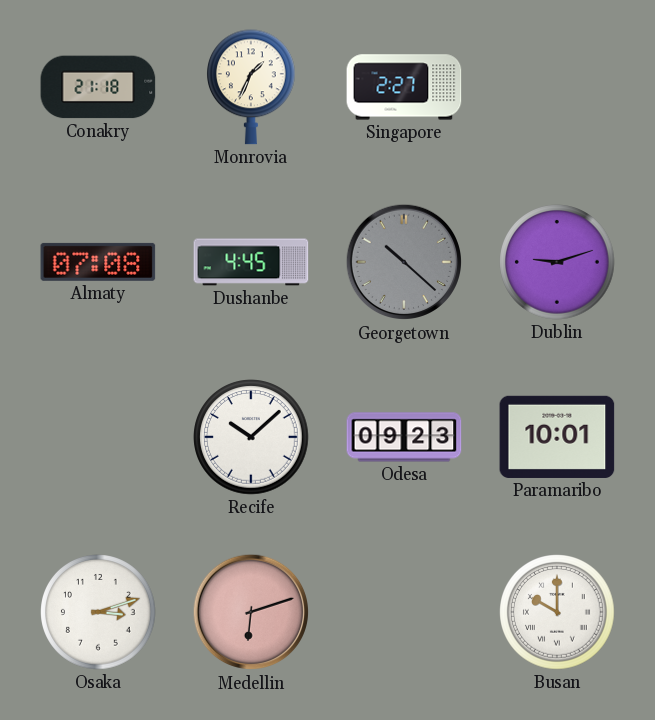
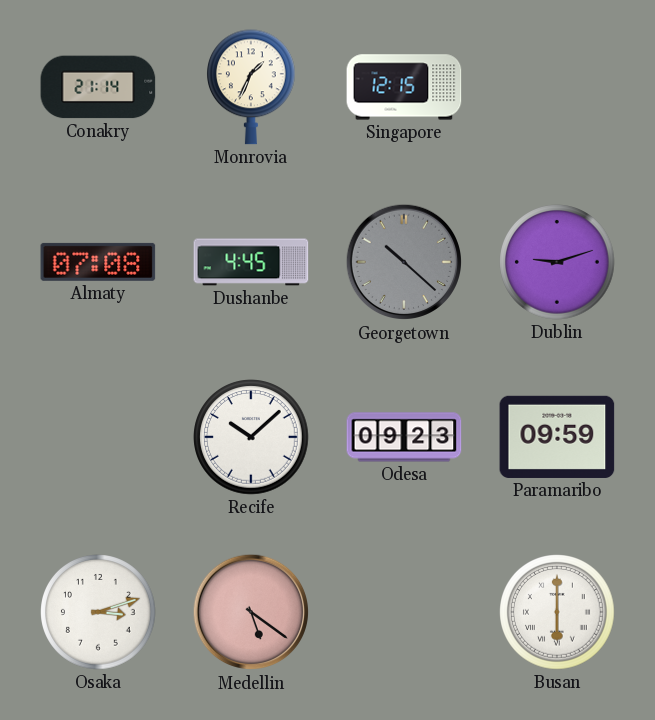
Conakry: 21:18 -> 21:14 (98, 87)
Singapore: 2:27 -> 12:15 (404, 87)
Paramaribo: 10:01 -> 09:59 (557, 437)
Medellin: 6:12 -> 5:21 (251, 612)
Busan: 10:00 -> 6:00 (557, 612)
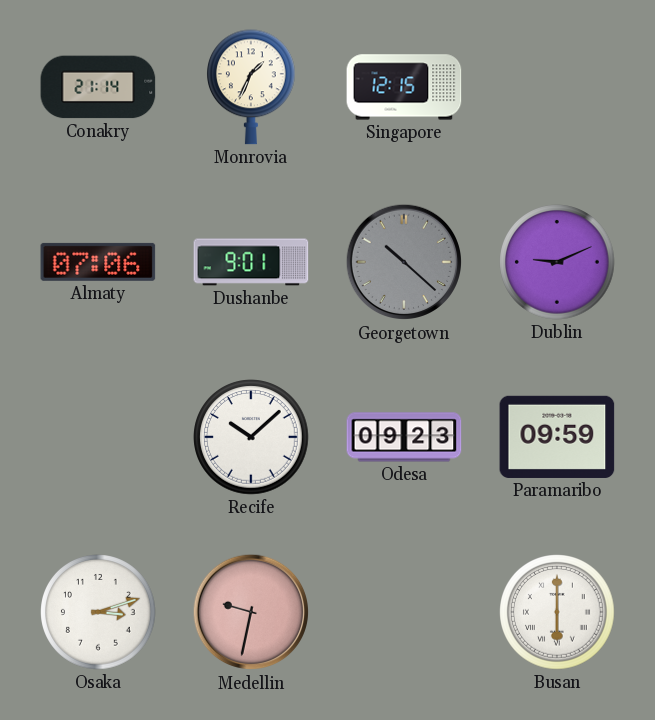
Almaty: 07:08 -> 07:06 (98, 262)
Dushanbe: 4:45 -> 9:01 (251, 262)
Dublin: 9:12 -> 9:11 (557, 262)
Medellin: 5:21 -> 9:32 (251, 612)
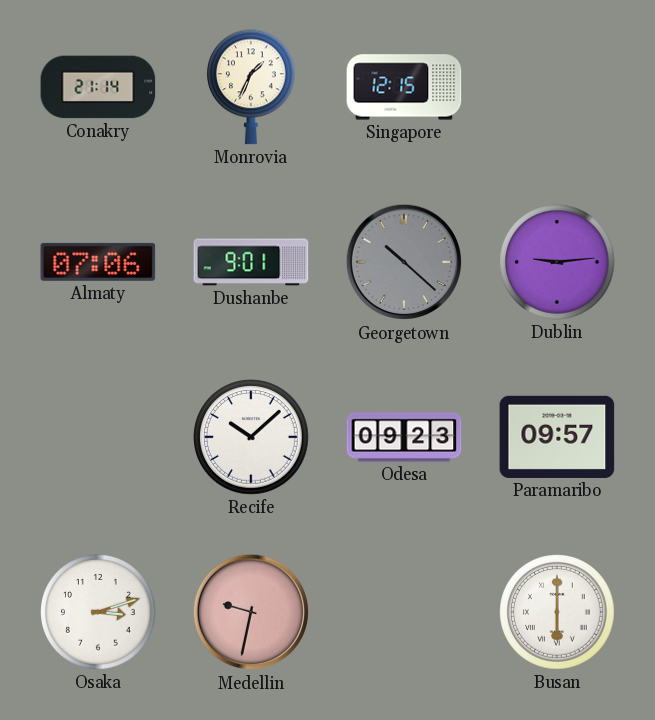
Dublin: 9:11 -> 9:14 (557, 262)
Paramaribo: 09:59 -> 09:57 (557, 437)
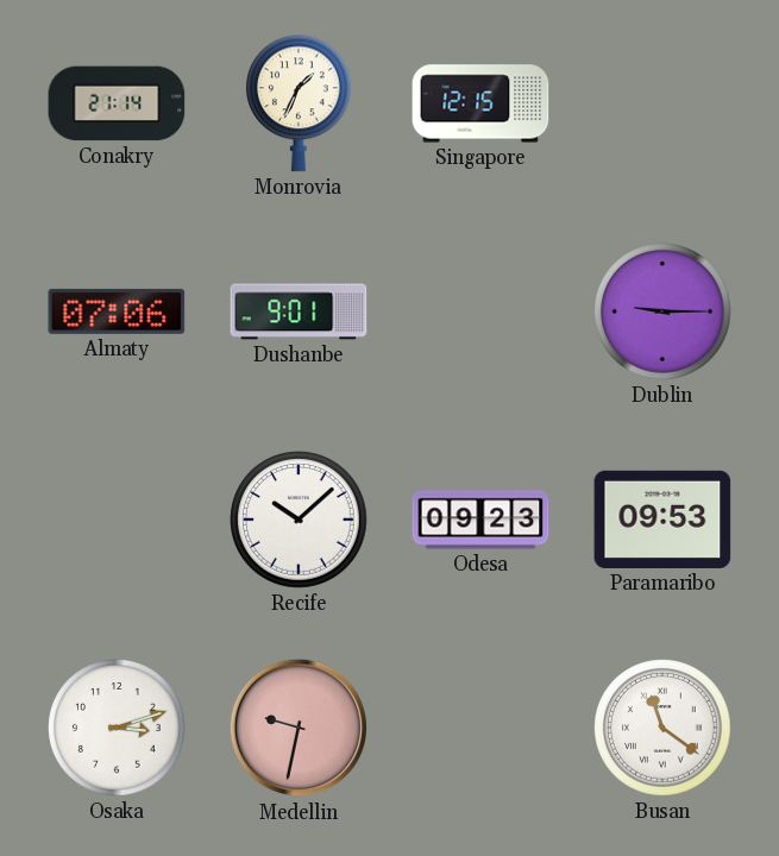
Georgetown: 10:22 -> none (404, 262)
Dublin: 9:14 -> 9:15 (662, 311)
Paramaribo: 09:57 -> 09:53 (662, 520)
Busan: 6:00 -> 11:21 (662, 728)
